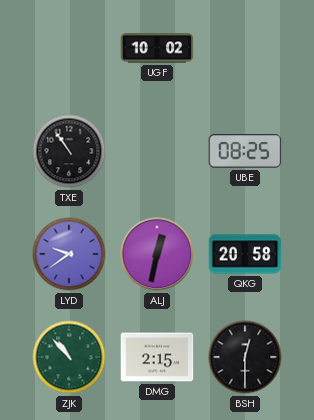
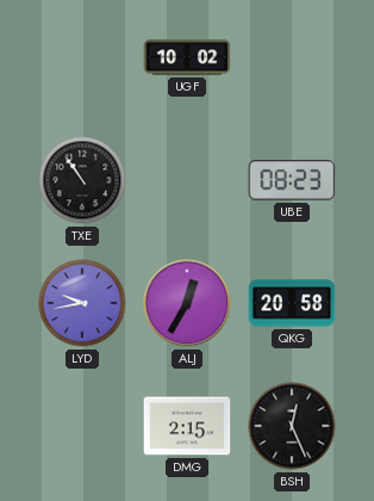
UBE: 08:25 -> 08:23 (292, 180)
LYD: 9:39 -> 9:43 (82, 303)
ALJ: 12:32 -> 12:35 (187, 303)
ZJK: 10:53 -> none (69, 357)
BSH: 12:30 -> 12:26 (292, 426)
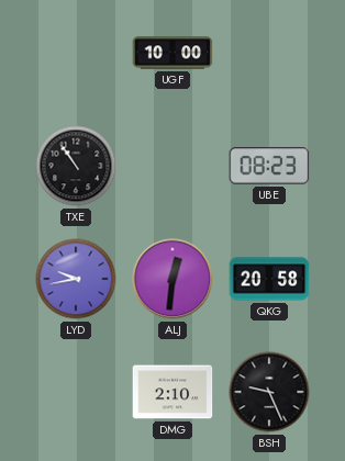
UGF: 10:02 -> 10:00 (172, 53)
ALJ: 12:35 -> 12:31 (172, 279)
DMG: 2:15 -> 2:10 (172, 392)
BSH: 12:26 -> 9:26 (269, 392)
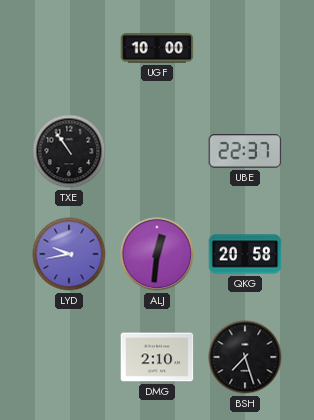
UBE: 08:23 -> 22:37 (245, 151)
BSH: 9:26 -> 7:27 (245, 357)
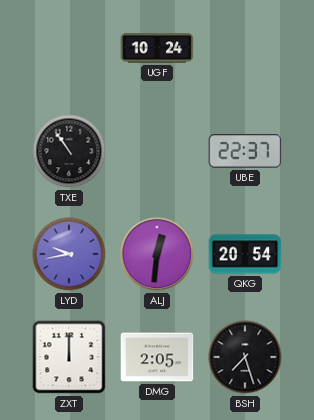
UGF: 10:00 -> 10:24 (157, 48)
QKG: 20:58 -> 20:54 (245, 254)
ZXT: none -> 12:00 (69, 357)
DMG: 2:10 -> 2:05 (157, 357)
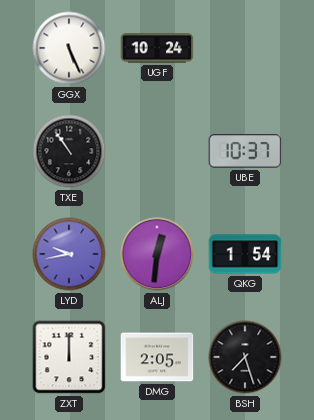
GGX: none -> 5:26 (69, 48)
UBE: 22:37 -> 10:37 (245, 151)
QKG: 20:54 -> 1:54 (245, 254)
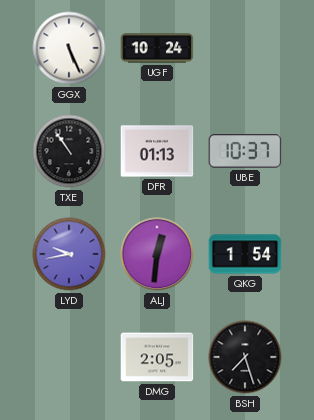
DFR: none -> 01:13 (157, 151)
ZXT: 12:00 -> none (69, 357)
